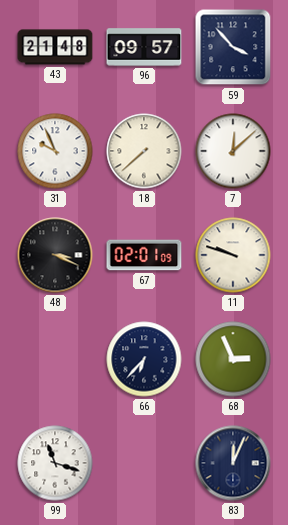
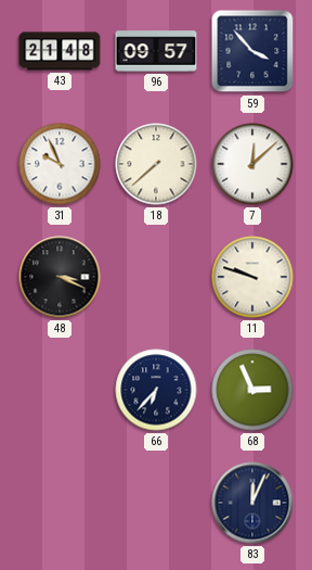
67: 02:01 -> none (144, 255)
99: 11:18 -> none (55, 463)
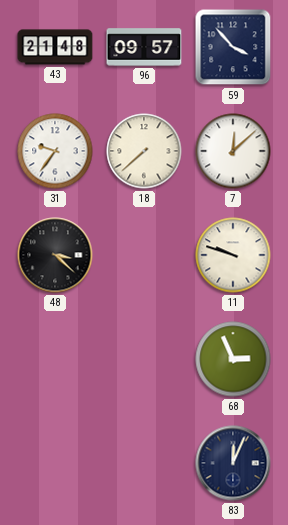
31: 9:56 -> 9:36 (55, 151)
48: 3:19 -> 3:22 (55, 255)
66: 6:37 -> none (156, 390)
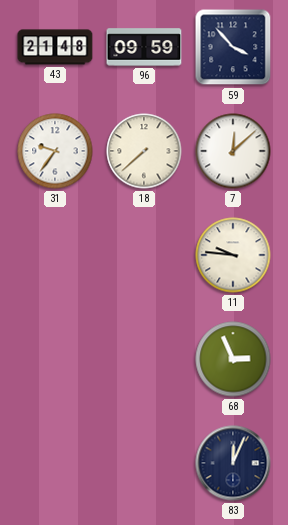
96: 09:57 -> 09:59 (144, 47)
48: 3:22 -> none (55, 255)
11: 9:48 -> 9:46 (233, 255)
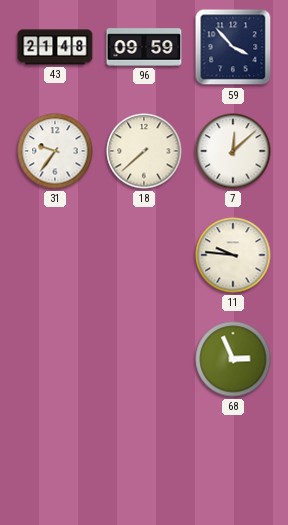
83: 12:04 -> none (233, 463)
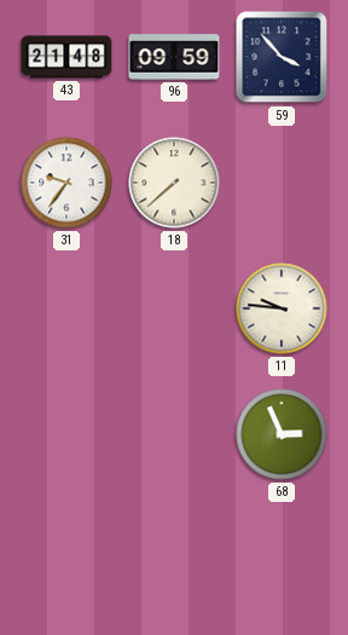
7: 12:08 -> none (233, 151)
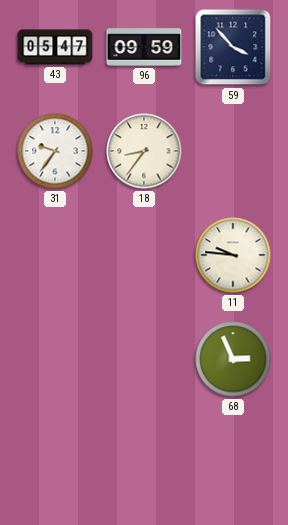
43: 21:48 -> 05:47 (55, 47)
18: 7:38 -> 8:36 (144, 151)
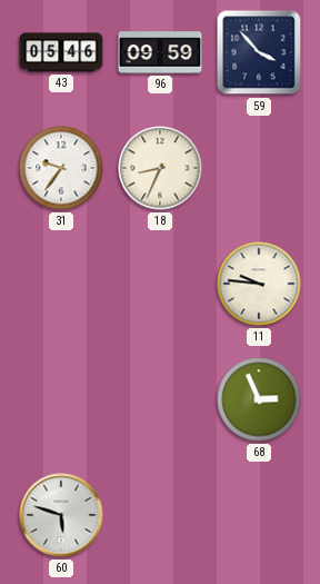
43: 05:47 -> 05:46 (61, 52)
18: 8:36 -> 8:34 (160, 168)
60: none -> 5:48 (61, 515)
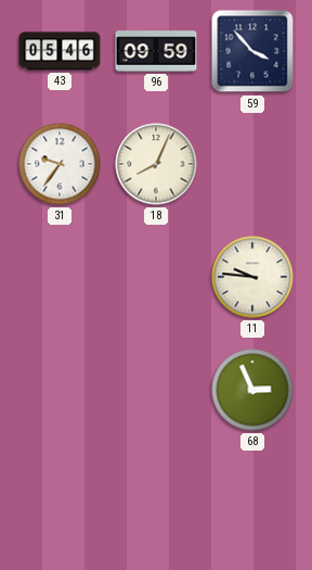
18: 8:34 -> 8:04 (156, 164)
60: 5:48 -> none (61, 515)
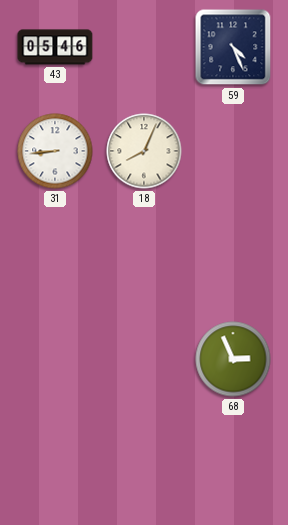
96: 09:59 -> none (156, 51)
59: 3:53 -> 4:26 (233, 47)
31: 9:36 -> 8:44 (55, 151)
11: 9:46 -> none (252, 277)
